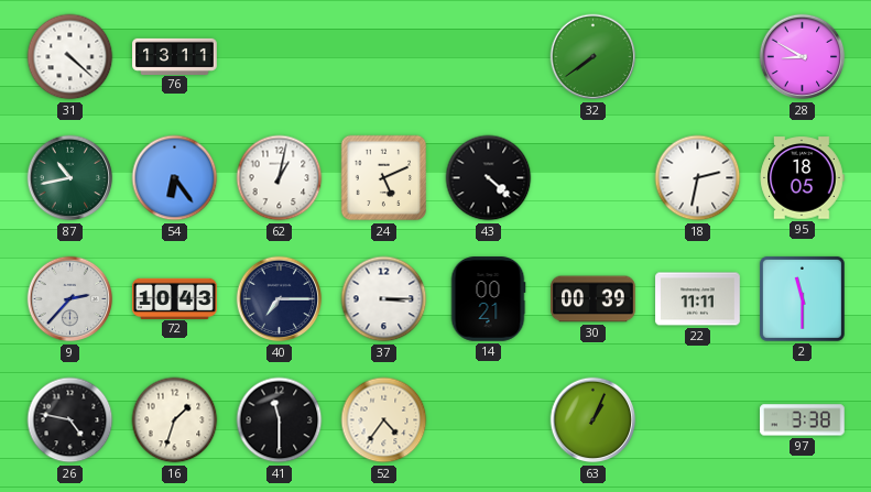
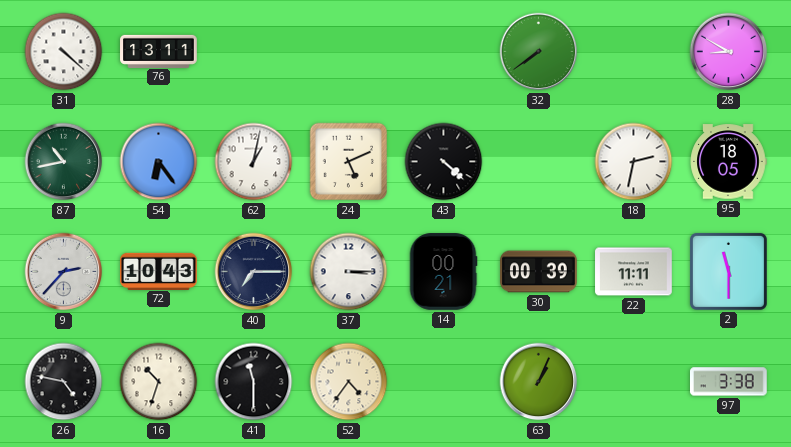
16: 1:33 -> 10:33 (159, 382)
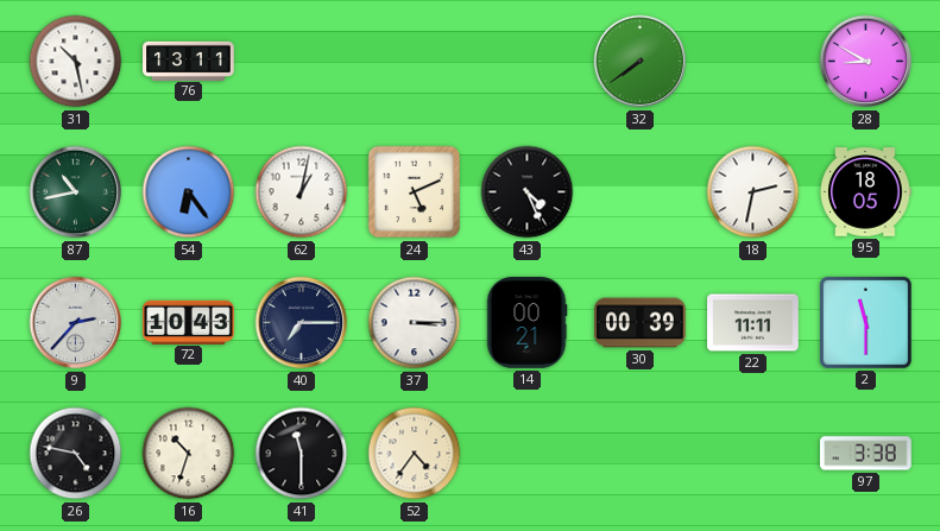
31: 4:22 -> 10:28 (76, 62)
43: 4:22 -> 4:26 (528, 192)
63: 1:04 -> none (539, 382)
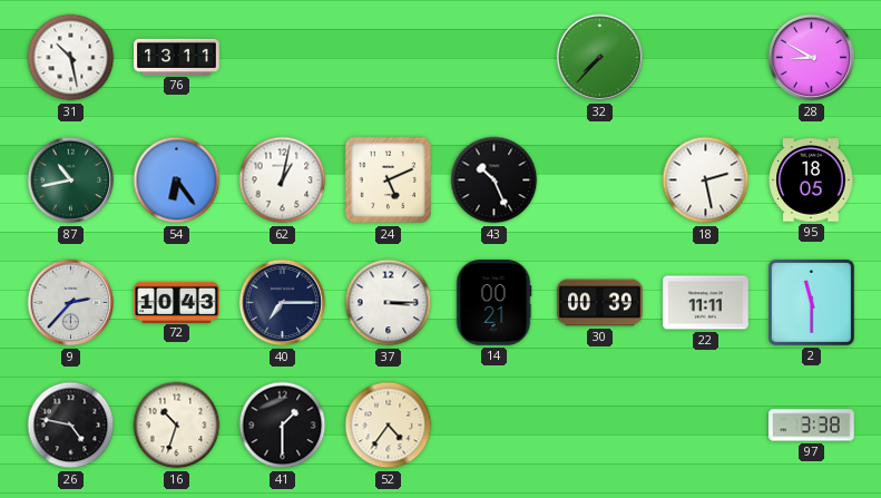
32: 7:39 -> 7:37 (600, 58)
43: 4:26 -> 10:26 (495, 180)
18: 2:32 -> 2:28 (706, 180)
41: 11:30 -> 1:30 (283, 426)
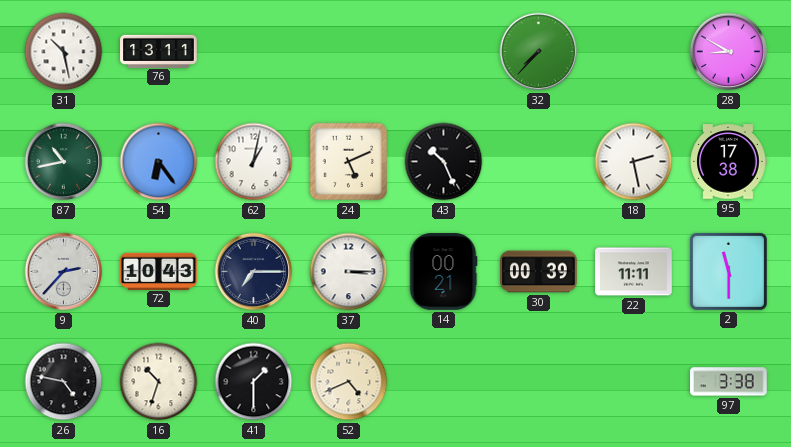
95: 18:05 -> 17:38 (728, 162)
52: 4:36 -> 4:41 (349, 382)
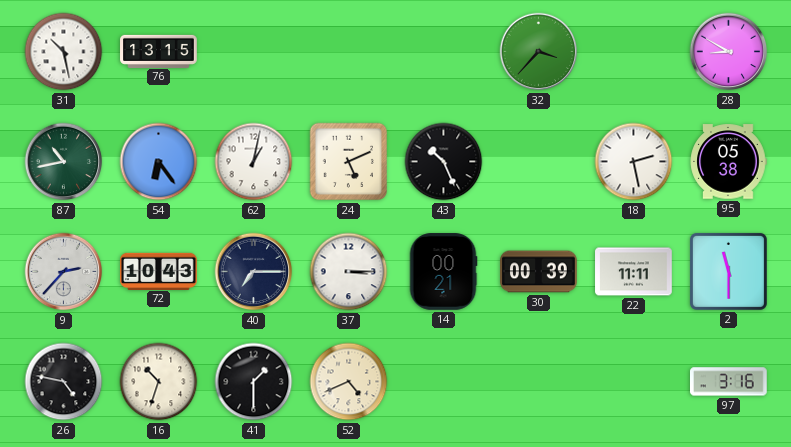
76: 13:11 -> 13:15 (159, 51)
32: 7:37 -> 3:37 (539, 52)
95: 17:38 -> 05:38 (728, 162)
97: 3:38 -> 3:16 (729, 382)
